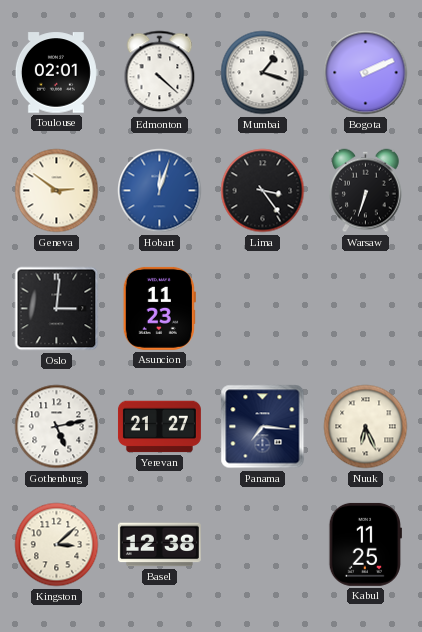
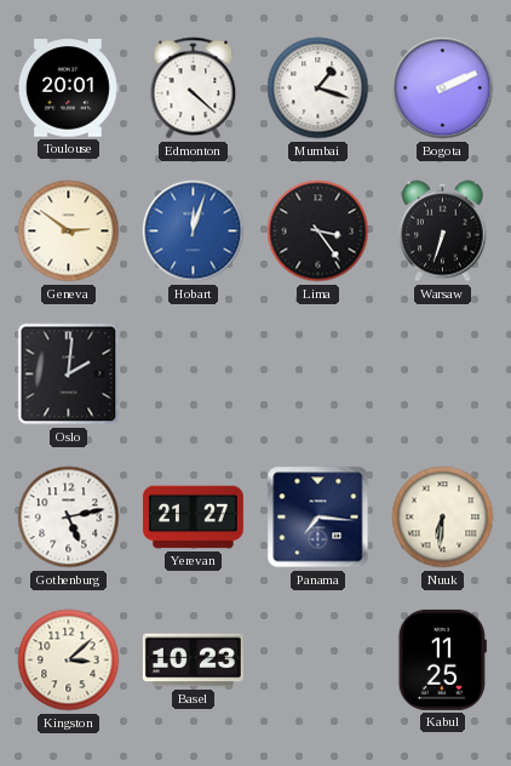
Toulouse: 02:01 -> 20:01 (68, 88)
Oslo: 3:01 -> 2:01 (69, 375)
Asuncion: 11:23 -> none (159, 308)
Nuuk: 6:26 -> 6:31 (443, 518)
Basel: 12:38 -> 10:23 (193, 661)
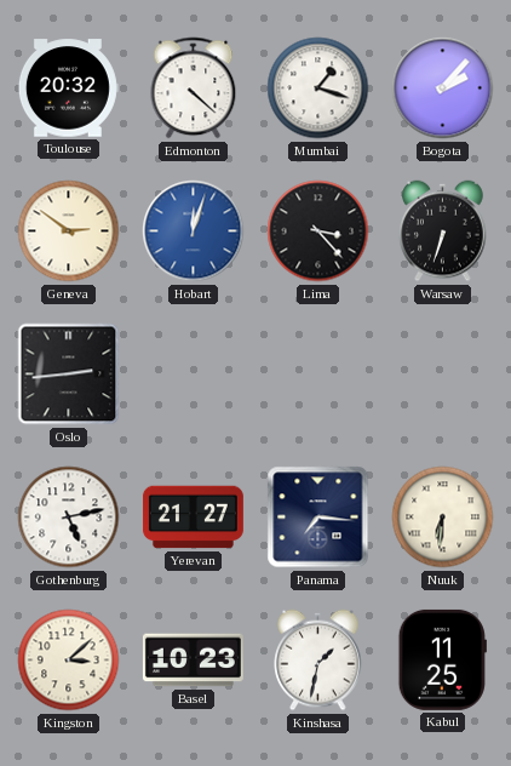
Toulouse: 20:01 -> 20:32 (68, 88)
Bogota: 2:11 -> 2:07 (443, 88)
Lima: 3:24 -> 3:23 (318, 231)
Oslo: 2:01 -> 2:44 (69, 375)
Kinshasa: none -> 1:32 (318, 661)
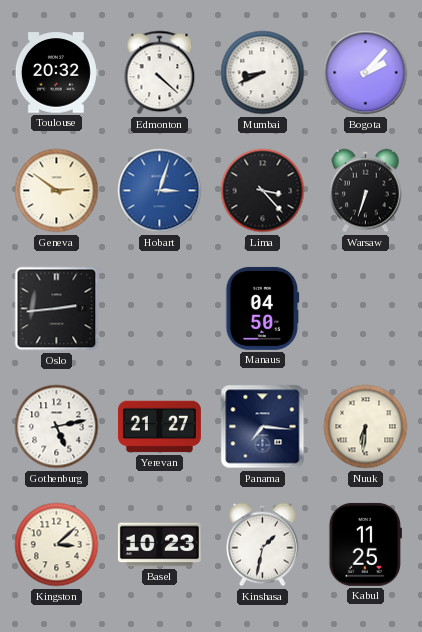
Mumbai: 1:18 -> 8:41 (263, 73)
Hobart: 12:03 -> 3:03 (160, 191)
Manaus: none -> 04:50 (263, 308)
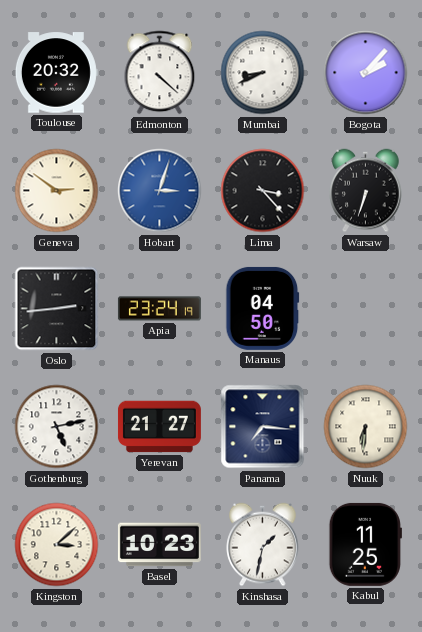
Apia: none -> 23:24 (159, 309)
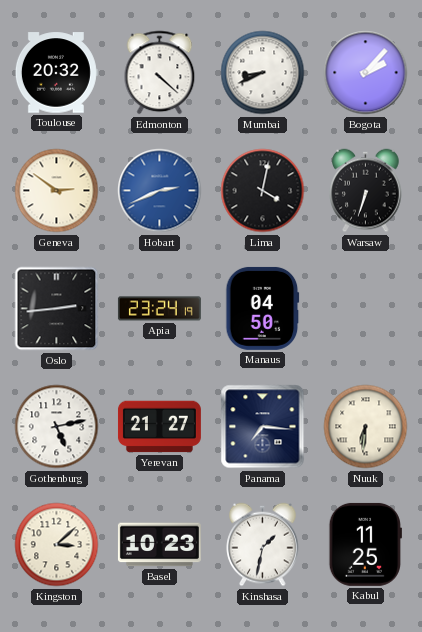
Hobart: 3:03 -> 2:41 (160, 191)
Lima: 3:23 -> 4:02 (263, 191)
